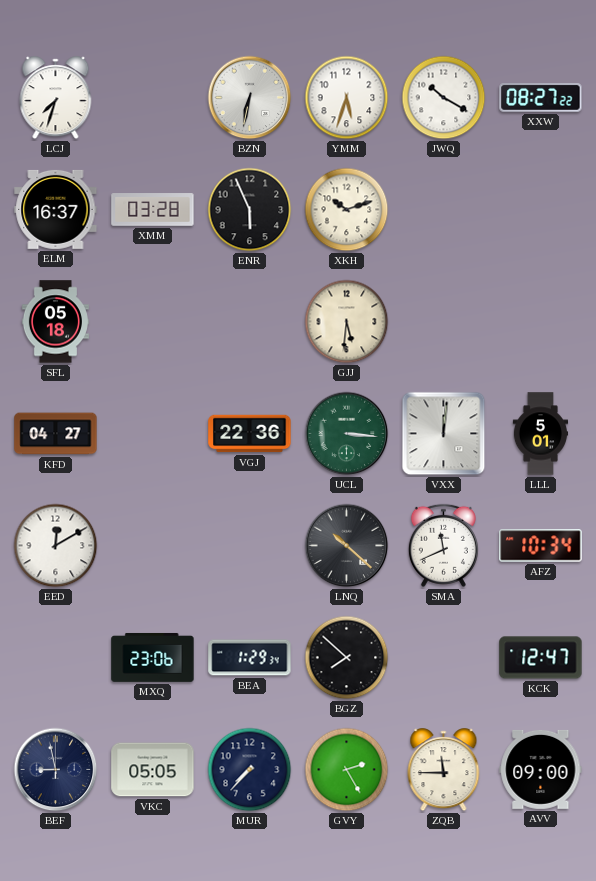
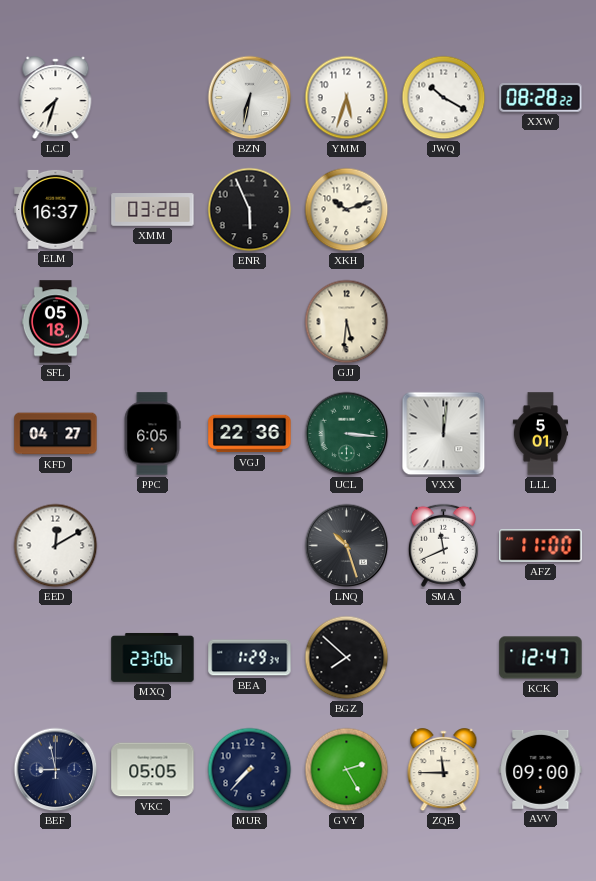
XXW: 08:27 -> 08:28 (541, 98)
PPC: none -> 6:05 (152, 434)
LNQ: 10:22 -> 10:27 (347, 546)
AFZ: 10:34 -> 11:00 (541, 546)
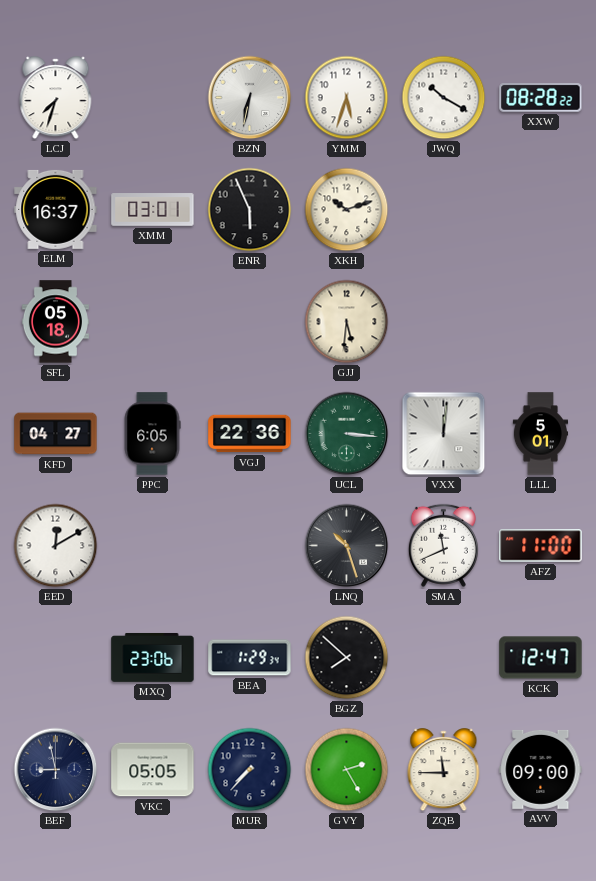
XMM: 03:28 -> 03:01 (153, 210)
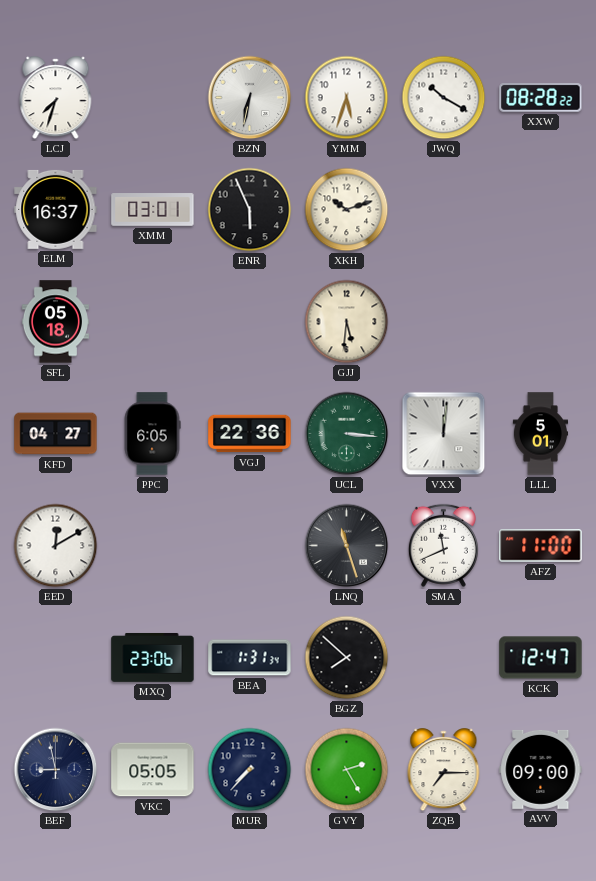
LNQ: 10:27 -> 11:27 (347, 546)
BEA: 1:29 -> 1:31 (250, 658)
ZQB: 11:45 -> 7:15 (444, 770)
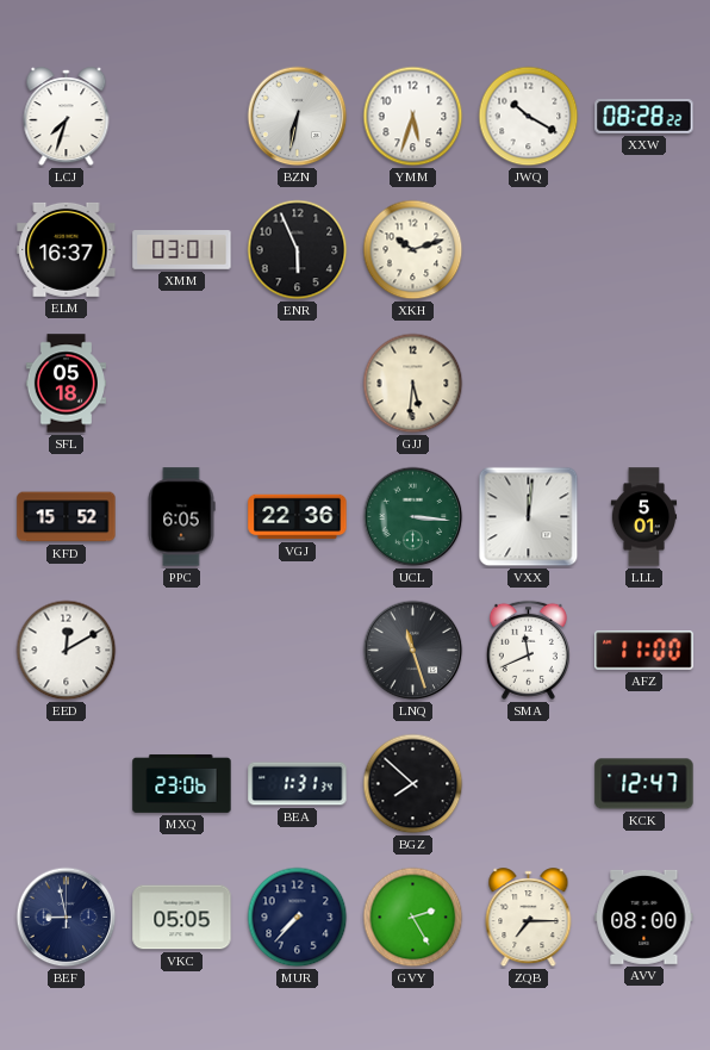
KFD: 04:27 -> 15:52 (67, 517)
AVV: 09:00 -> 08:00 (644, 917)
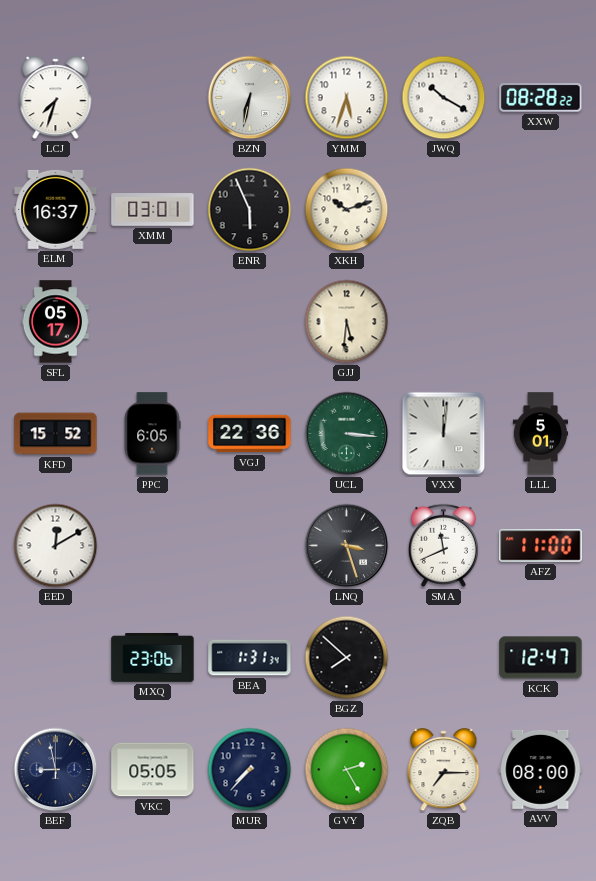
SFL: 05:18 -> 05:17 (55, 322)
LNQ: 11:27 -> 3:27 (347, 546)
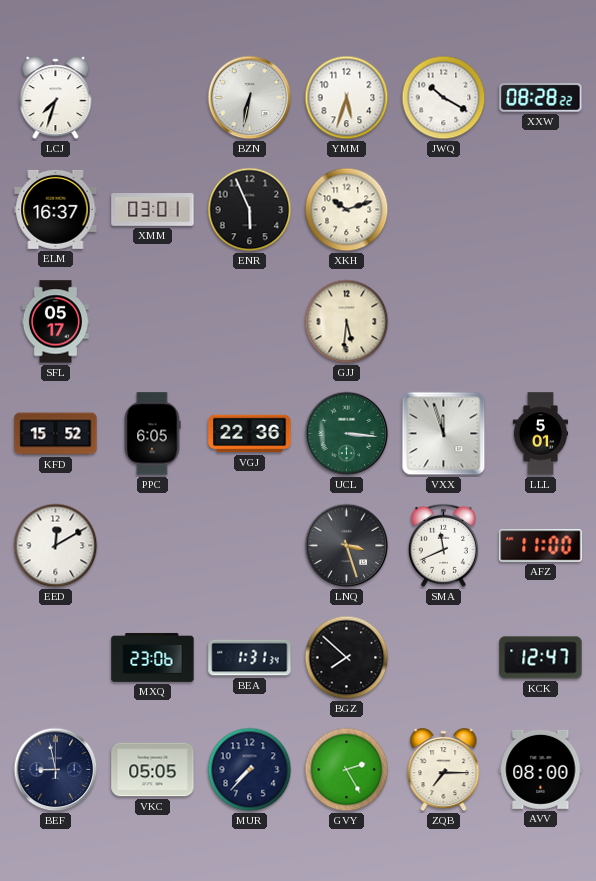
VXX: 12:01 -> 11:57 (444, 434)
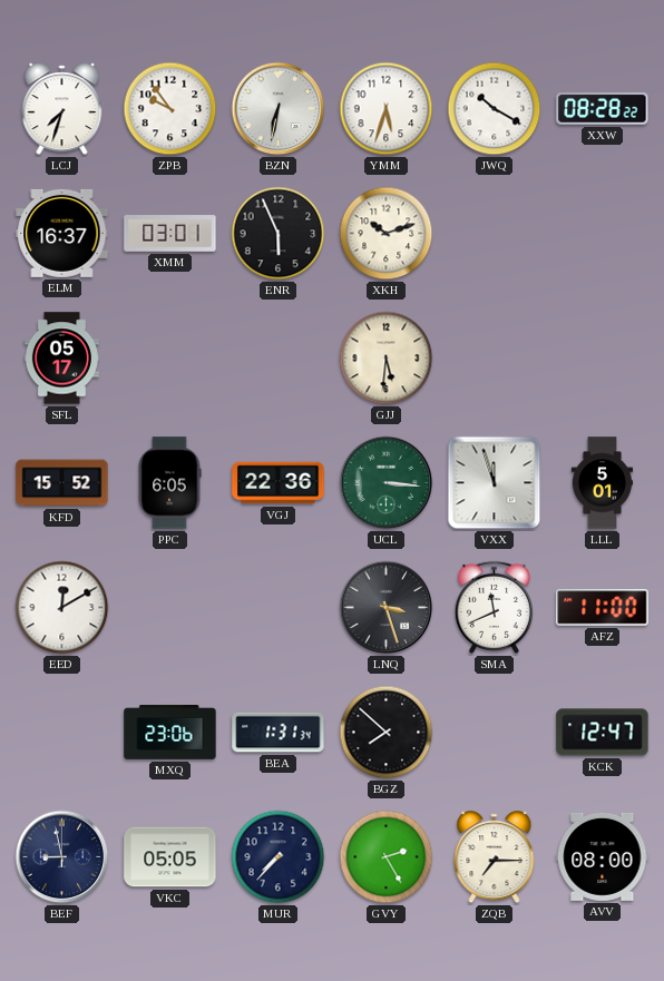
ZPB: none -> 9:54 (170, 109)
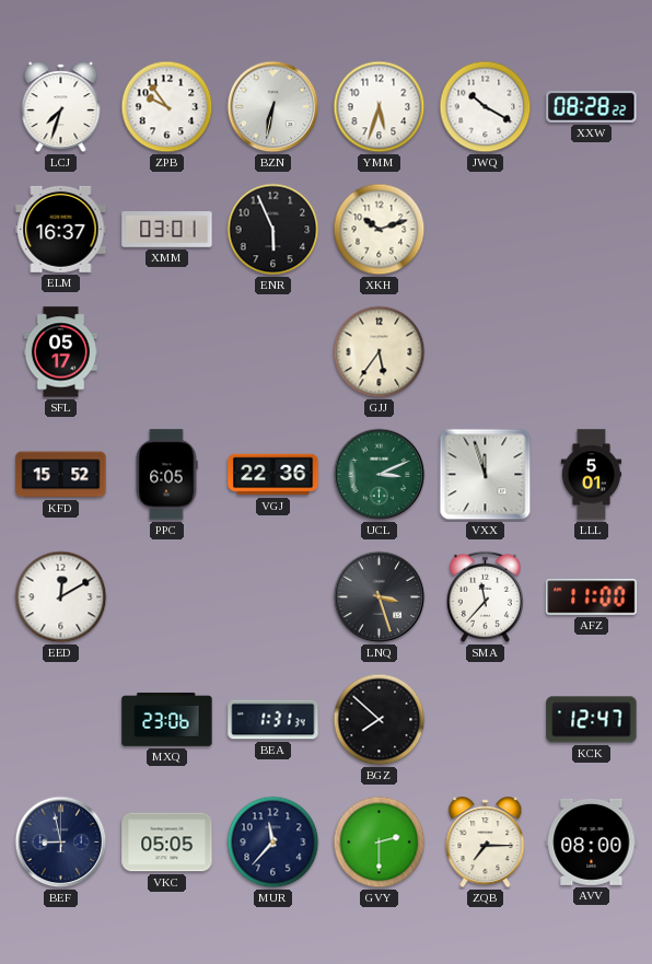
GJJ: 5:31 -> 5:36 (380, 352)
UCL: 3:16 -> 3:11 (380, 475)
SMA: 11:41 -> 11:37 (485, 596)
MUR: 7:37 -> 11:37 (273, 843)
GVY: 2:25 -> 2:30 (380, 843)
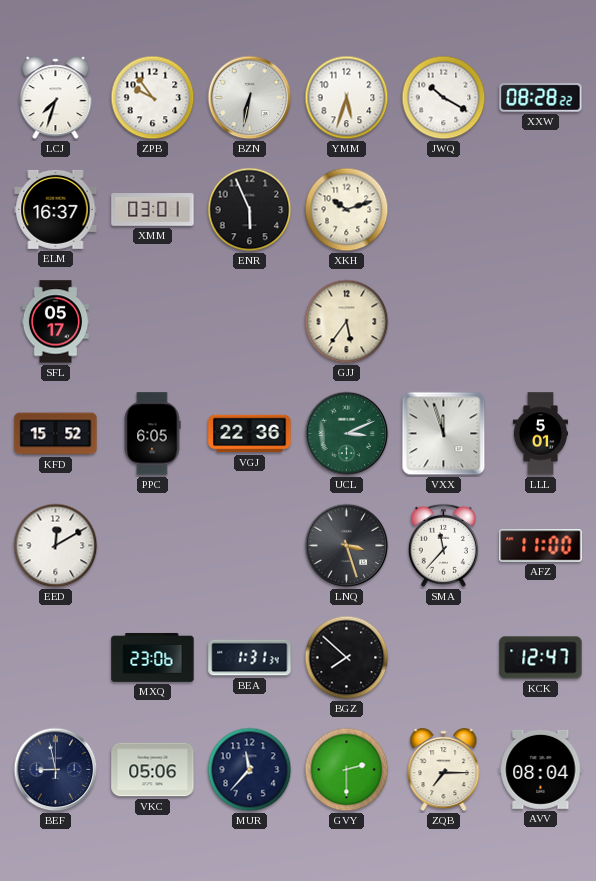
VKC: 05:05 -> 05:06 (153, 770)
AVV: 08:00 -> 08:04 (541, 769)
